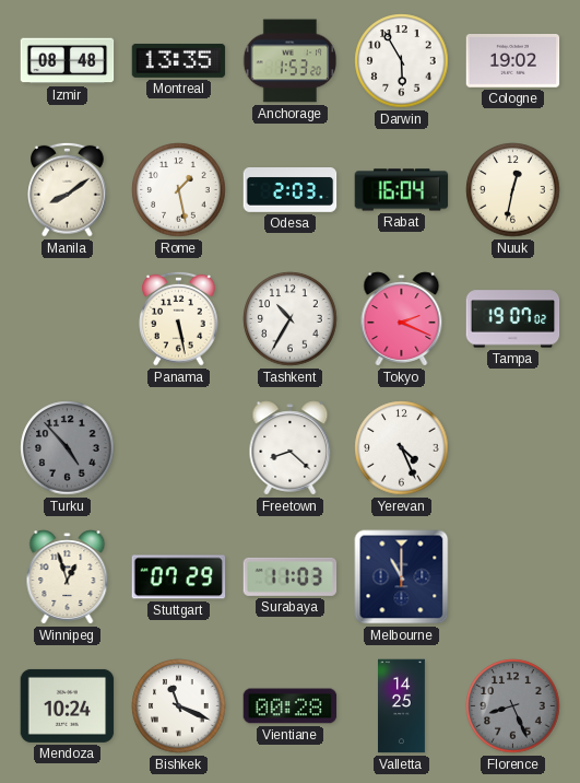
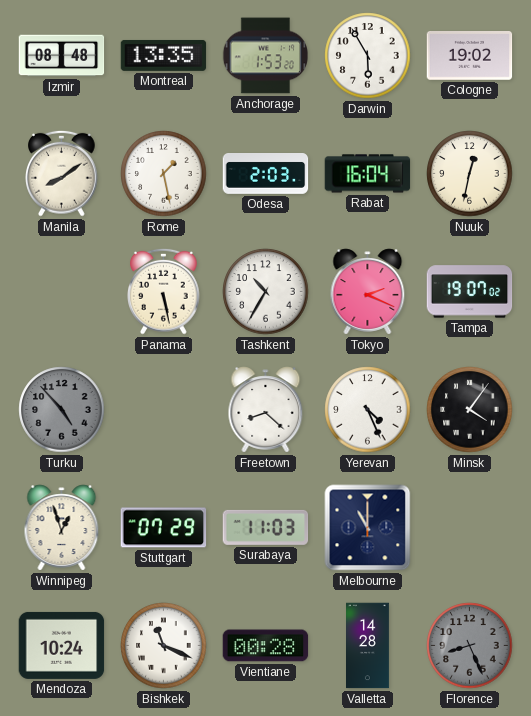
Minsk: none -> 4:06 (470, 410)
Valletta: 14:25 -> 14:28 (368, 646)
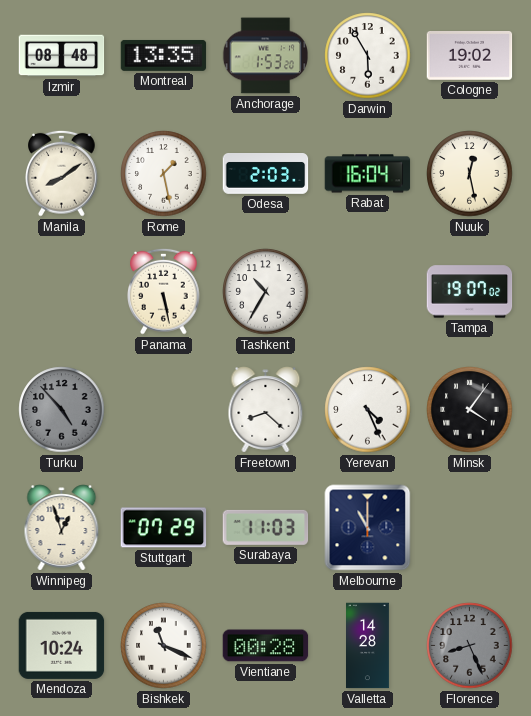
Nuuk: 12:32 -> 12:28 (470, 174)
Tokyo: 2:19 -> none (368, 292)
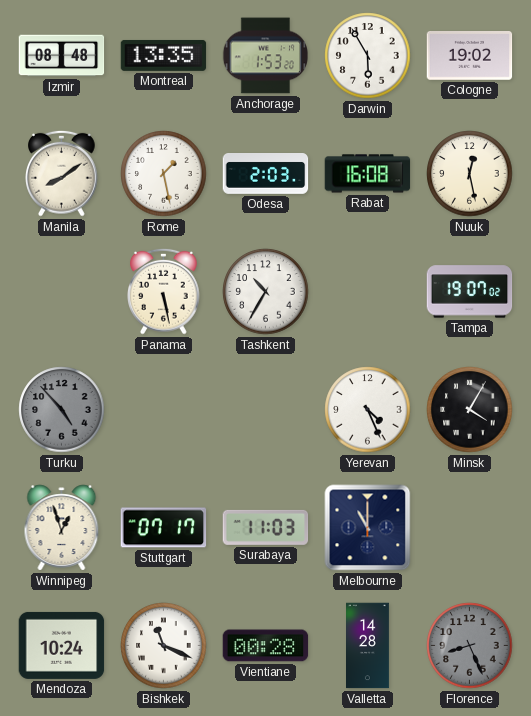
Rabat: 16:04 -> 16:08 (368, 174)
Freetown: 8:22 -> none (266, 410)
Minsk: 4:06 -> 4:05 (470, 410)
Stuttgart: 07:29 -> 07:17 (164, 528)
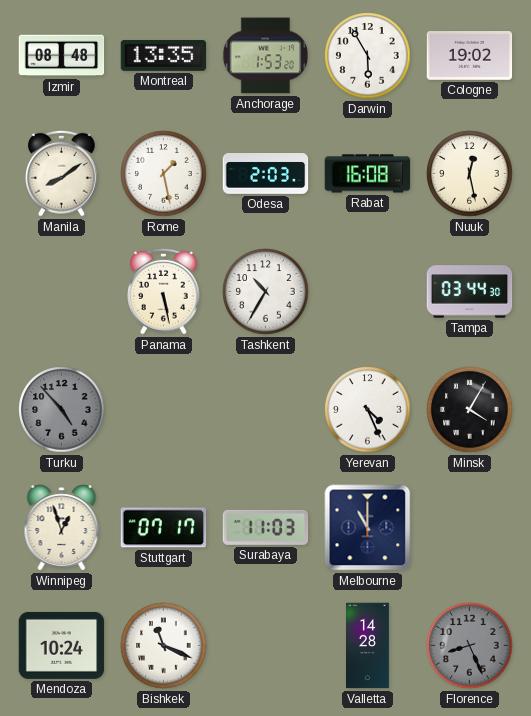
Tampa: 19:07 -> 03:44 (470, 292)
Vientiane: 00:28 -> none (266, 646)
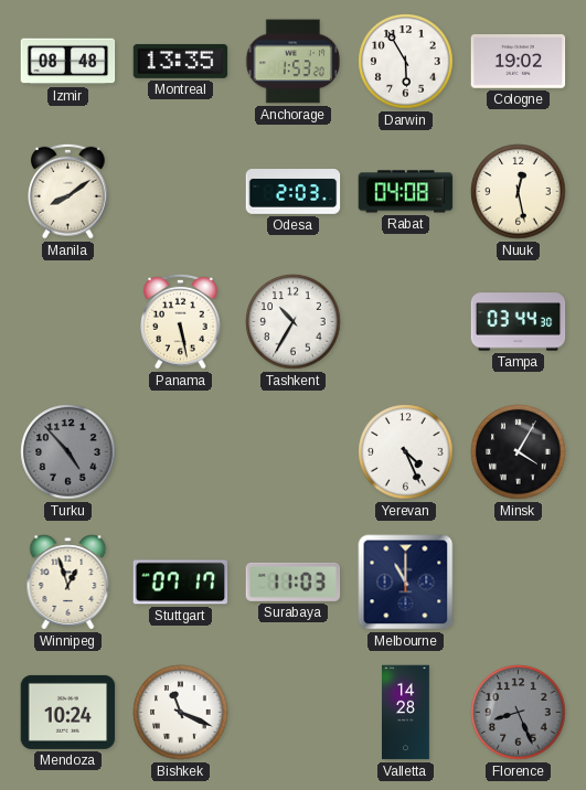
Rome: 1:28 -> none (164, 174)
Rabat: 16:08 -> 04:08 (406, 192)
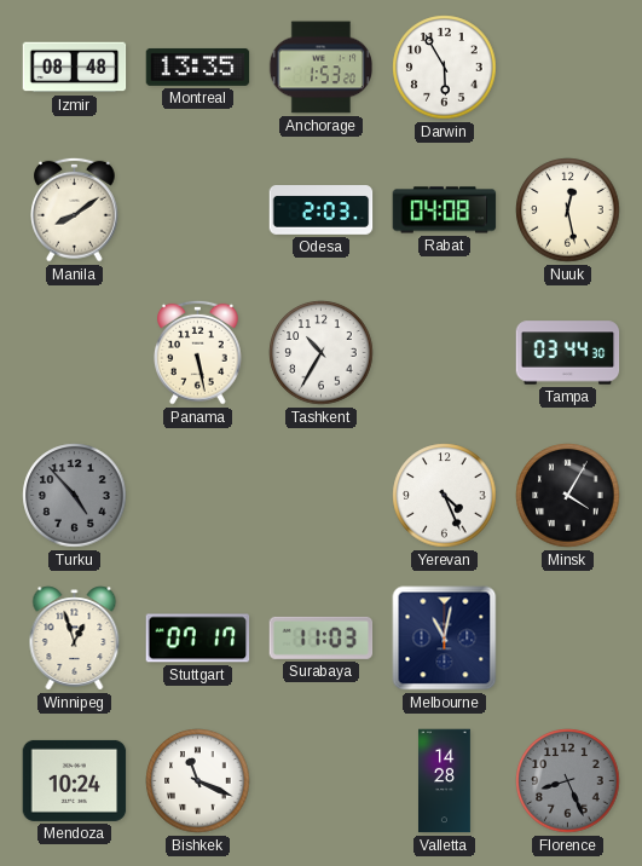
Cologne: 19:02 -> none (519, 62)
Melbourne: 11:00 -> 11:02 (445, 639)
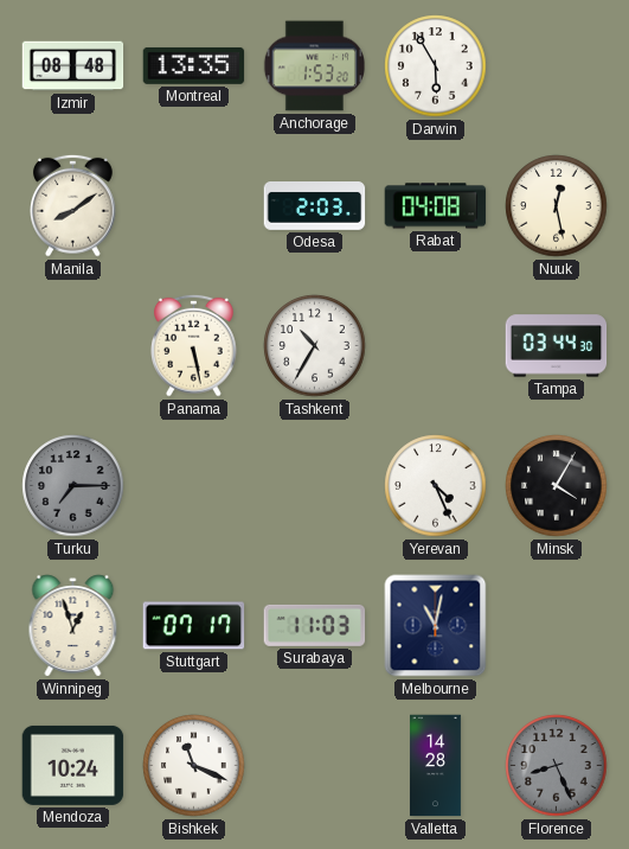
Turku: 4:53 -> 7:15 (73, 486)
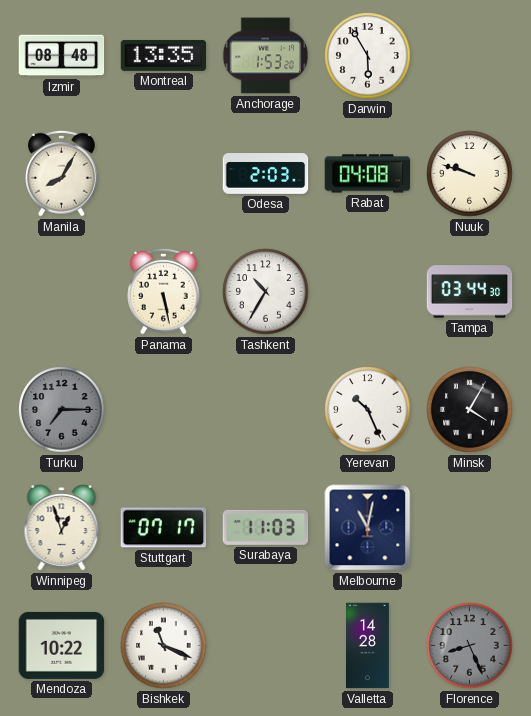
Manila: 8:09 -> 8:05 (62, 173)
Nuuk: 12:28 -> 9:48 (470, 174)
Yerevan: 4:26 -> 10:26 (368, 410)
Mendoza: 10:24 -> 10:22 (62, 645)
